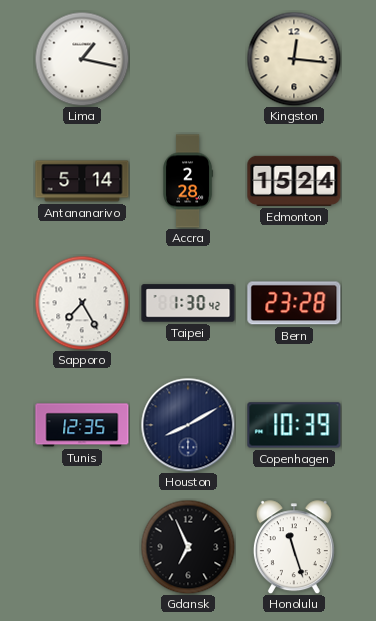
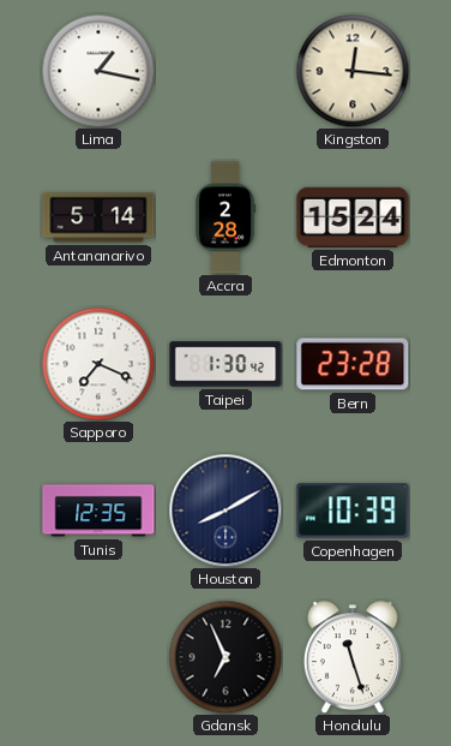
Sapporo: 7:25 -> 7:19 (98, 364)
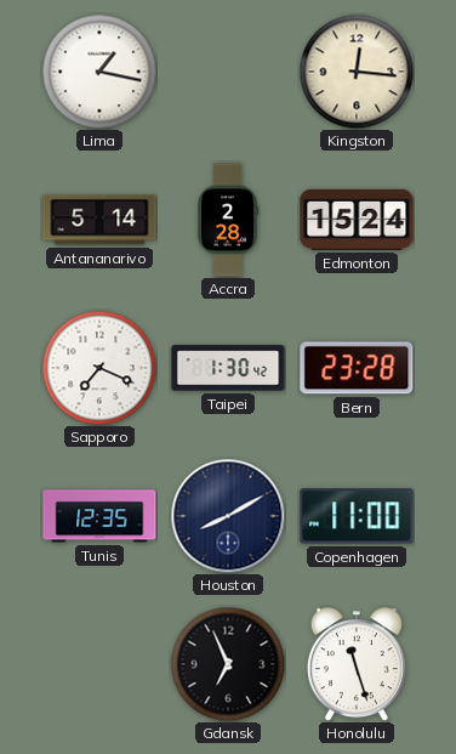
Copenhagen: 10:39 -> 11:00 (357, 516)
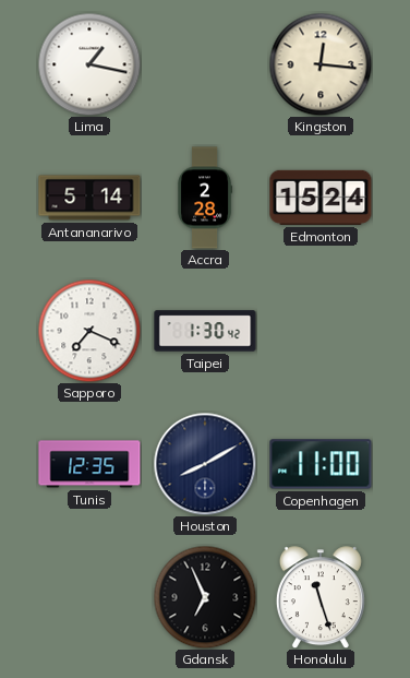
Bern: 23:28 -> none (357, 368)
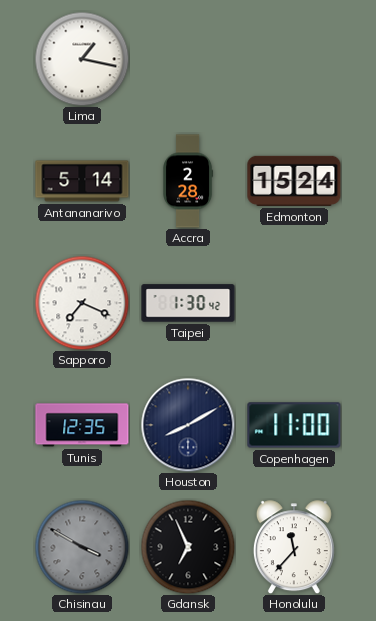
Kingston: 12:16 -> none (321, 64)
Chisinau: none -> 3:50 (82, 547)
Honolulu: 11:27 -> 11:37 (294, 547)
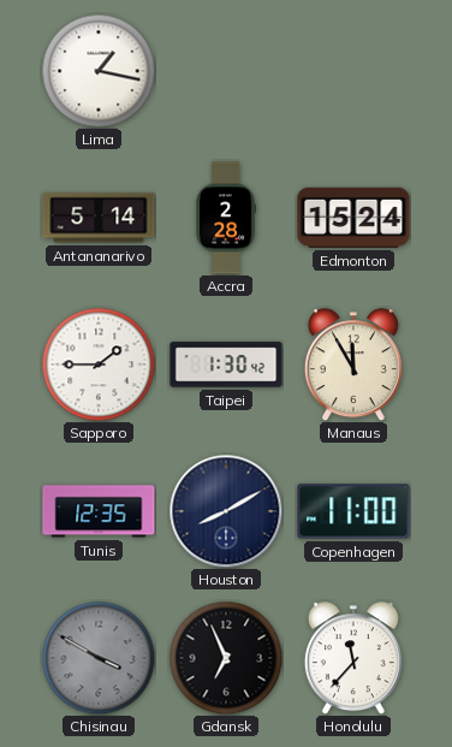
Sapporo: 7:19 -> 1:45 (99, 364)
Manaus: none -> 11:55 (353, 364)
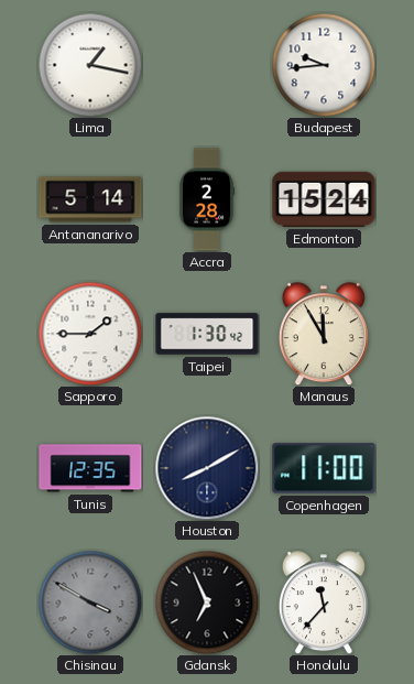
Budapest: none -> 9:44 (324, 65)
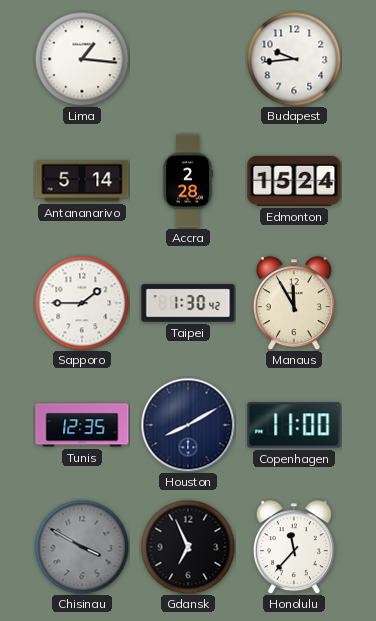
Lima: 1:17 -> 1:16 (82, 59)
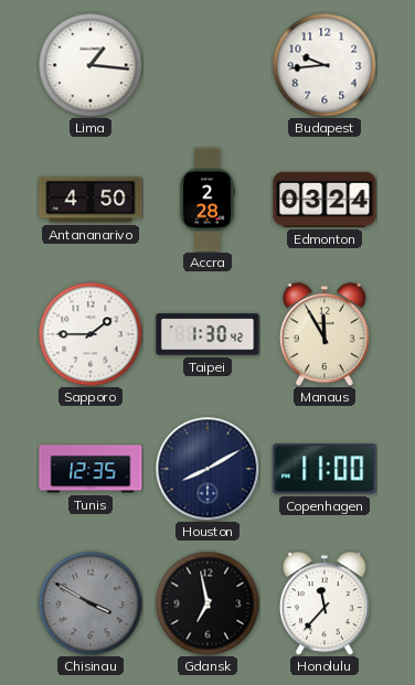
Antananarivo: 5:14 -> 4:50 (91, 200)
Edmonton: 15:24 -> 03:24 (324, 200)
Gdansk: 6:56 -> 6:58 (208, 603)
